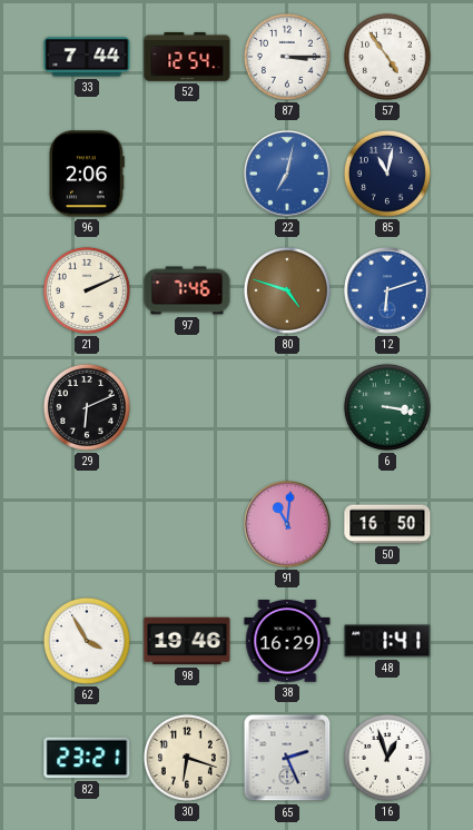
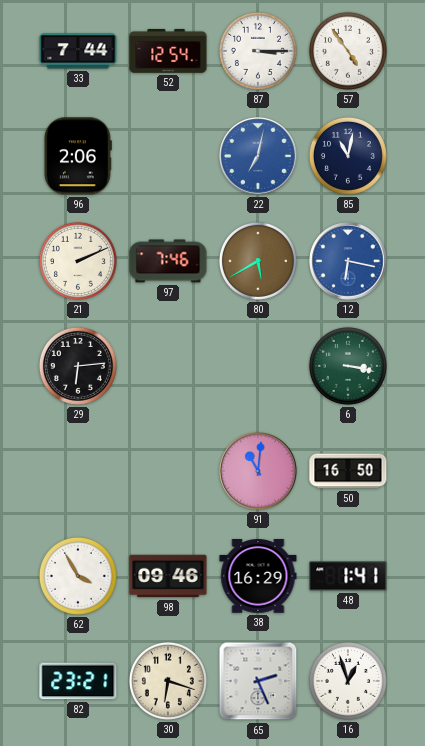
80: 4:48 -> 5:40 (258, 261)
12: 6:12 -> 6:17 (348, 261)
29: 6:11 -> 6:14 (78, 366)
98: 19:46 -> 09:46 (168, 576)
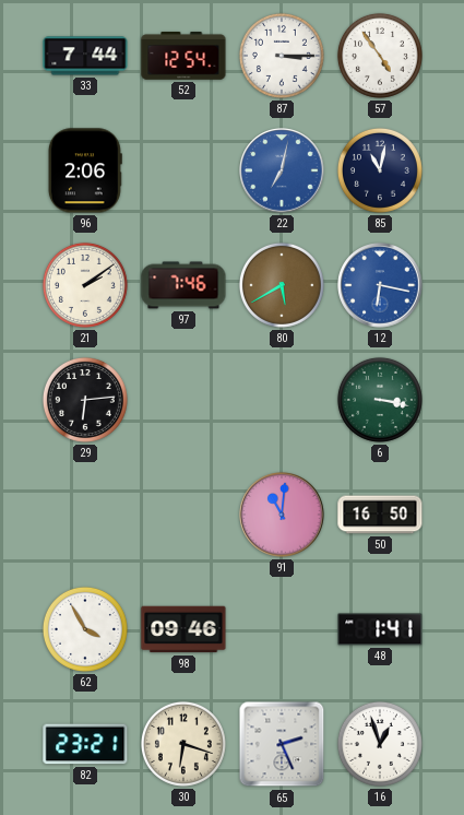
21: 2:11 -> 2:09 (85, 285)
38: 16:29 -> none (258, 577)
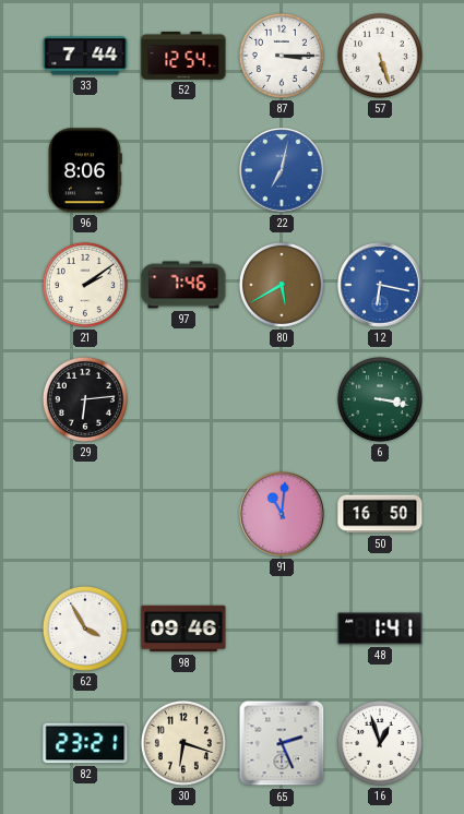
57: 4:54 -> 5:27 (380, 56)
96: 2:06 -> 8:06 (85, 170)
85: 11:02 -> none (380, 170)
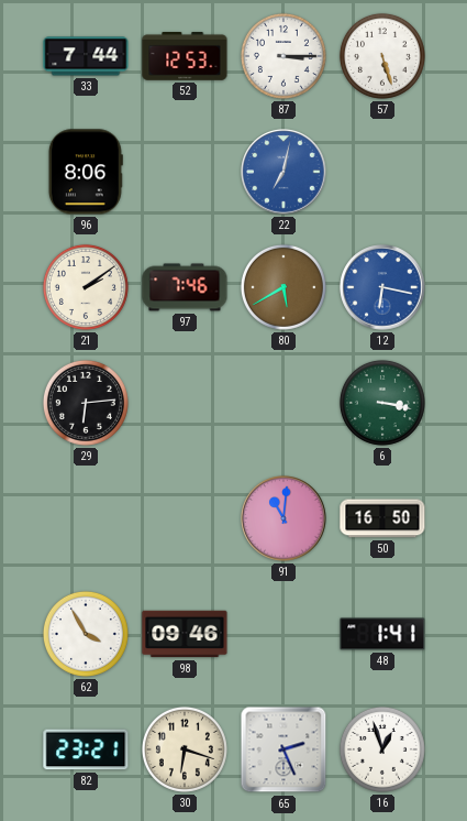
52: 12:54 -> 12:53 (185, 56)
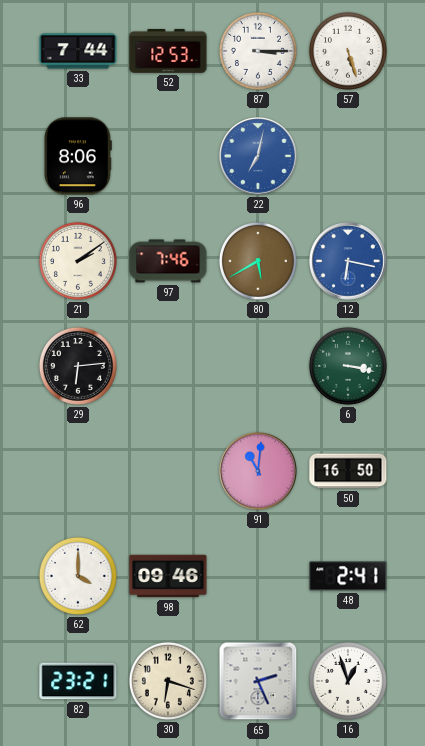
62: 3:55 -> 4:00 (78, 576)
48: 1:41 -> 2:41 (348, 576)
